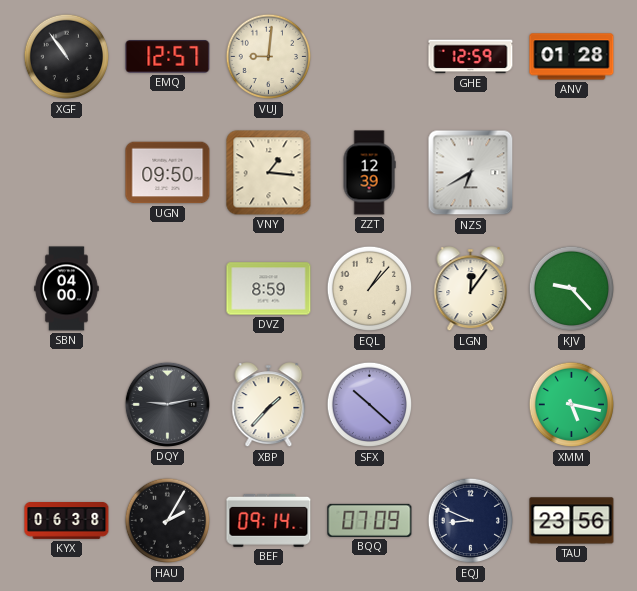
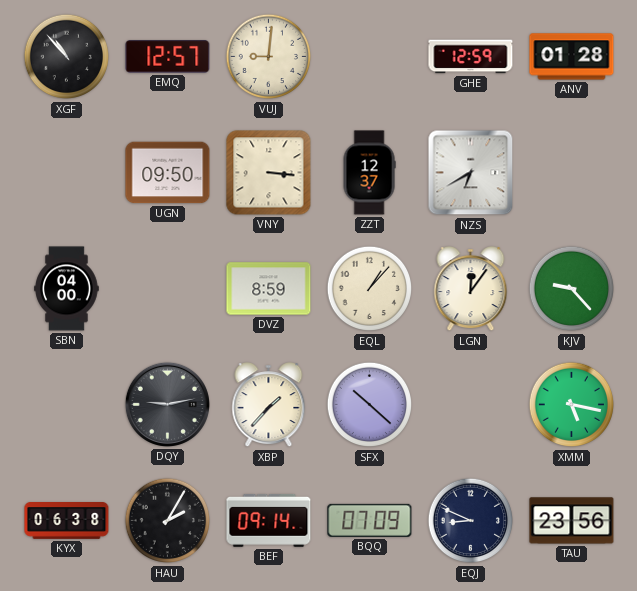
XGF: 10:54 -> 10:53 (67, 57)
VNY: 1:16 -> 3:16 (269, 173)
ZZT: 12:39 -> 12:37 (369, 173)
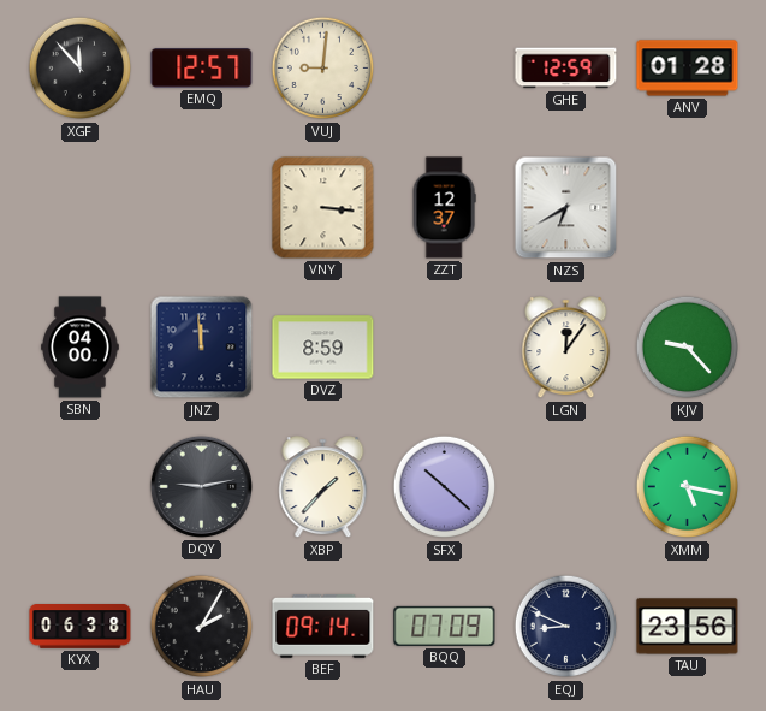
XGF: 10:53 -> 11:53 (81, 69)
UGN: 09:50 -> none (168, 173)
JNZ: none -> 11:59 (202, 348)
EQL: 1:07 -> none (370, 289)
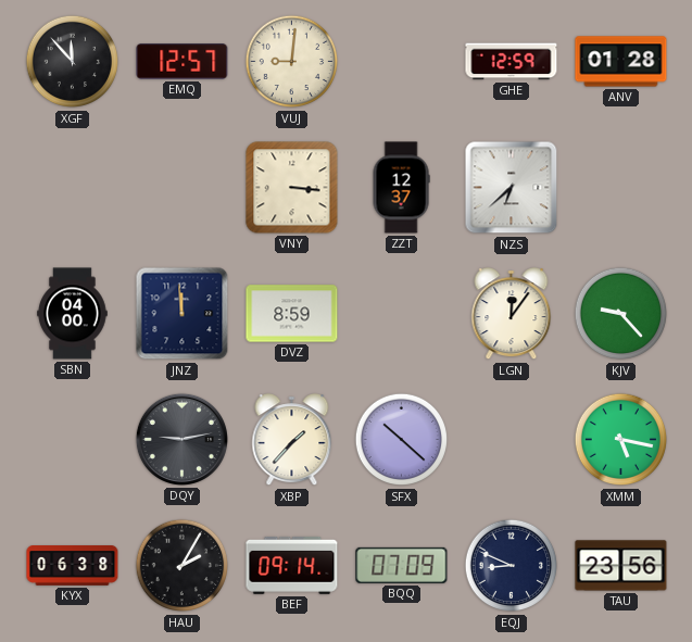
NZS: 6:40 -> 6:38 (512, 188)
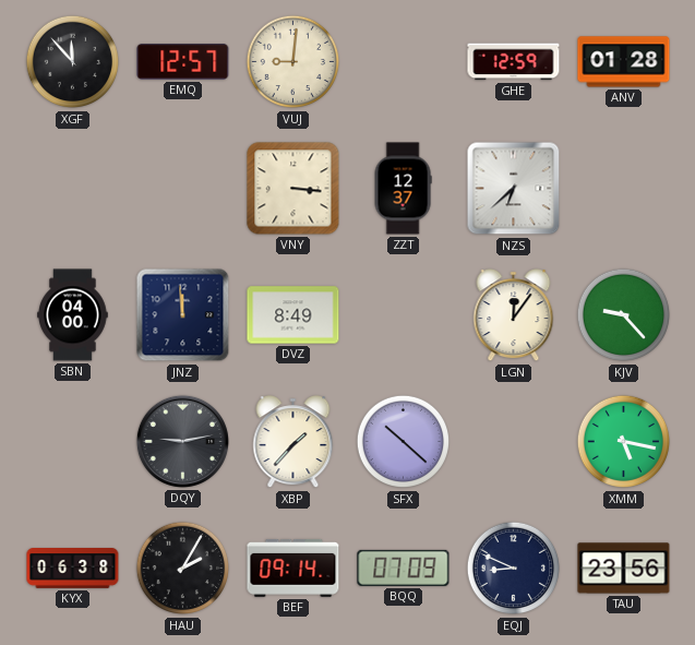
DVZ: 8:59 -> 8:49 (293, 315)
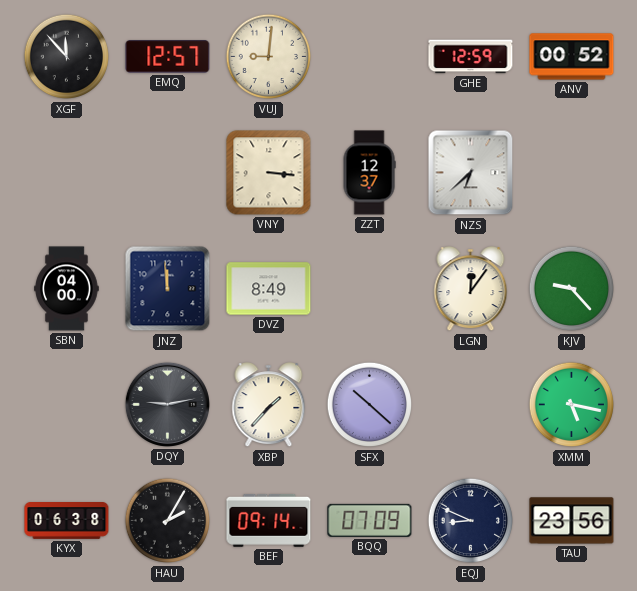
ANV: 01:28 -> 00:52 (572, 57)
